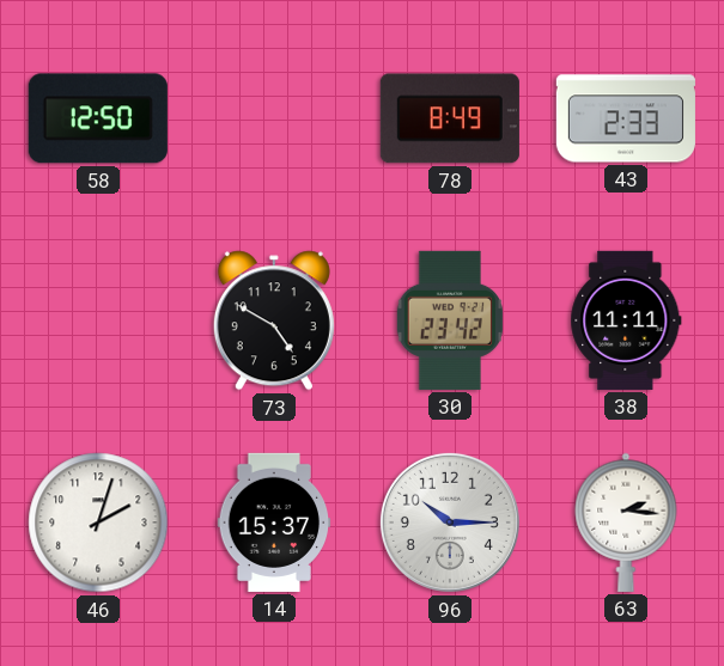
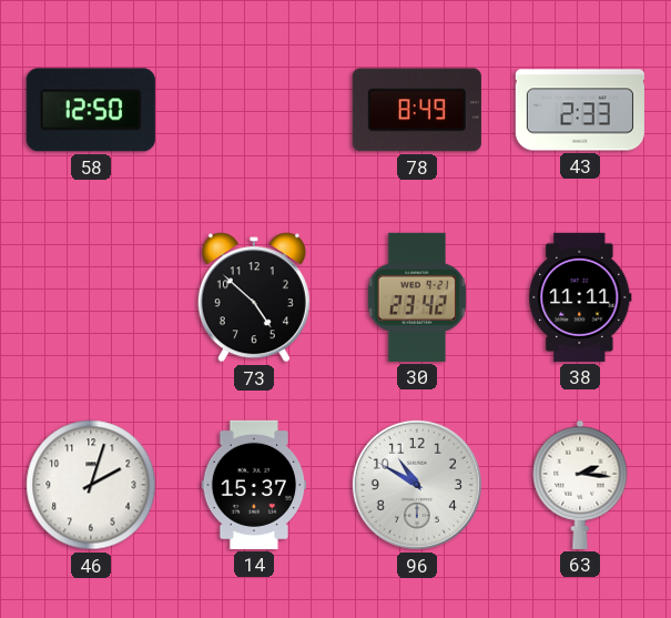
73: 4:50 -> 4:52 (254, 297)
96: 10:15 -> 10:50 (417, 485)
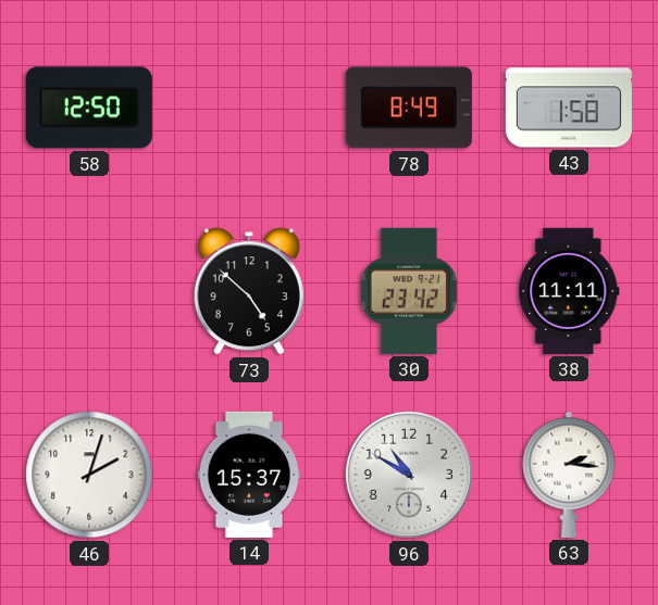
43: 2:33 -> 1:58 (569, 108)
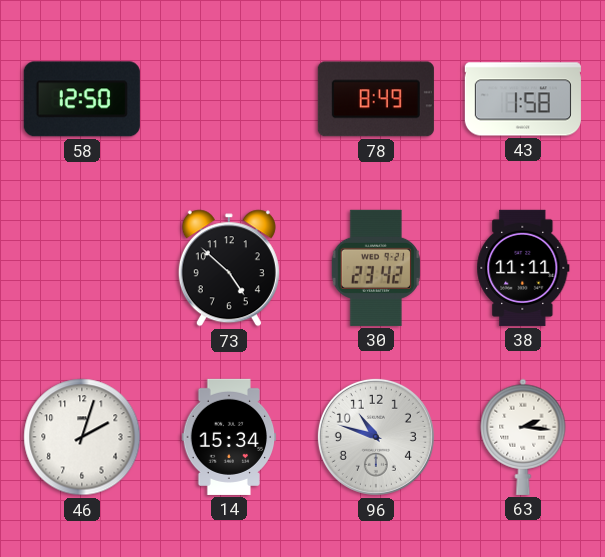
14: 15:37 -> 15:34 (229, 437)
96: 10:50 -> 10:48 (376, 437)
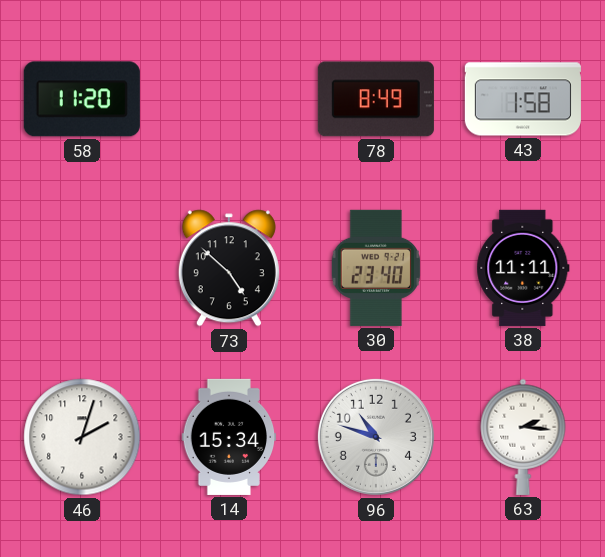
58: 12:50 -> 11:20 (82, 99)
30: 23:42 -> 23:40 (376, 268)
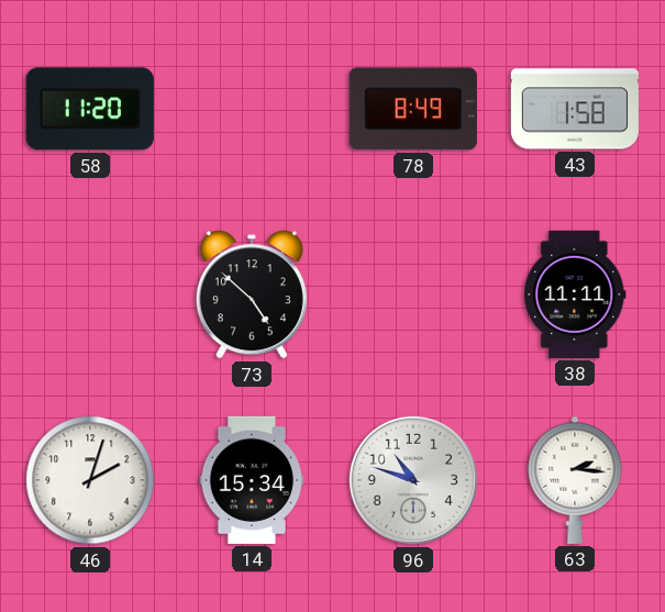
30: 23:40 -> none (376, 268)
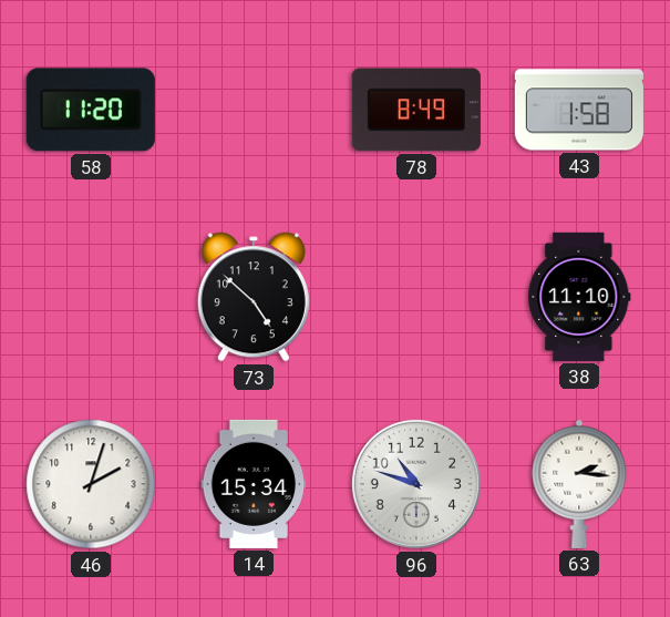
38: 11:11 -> 11:10 (579, 297)
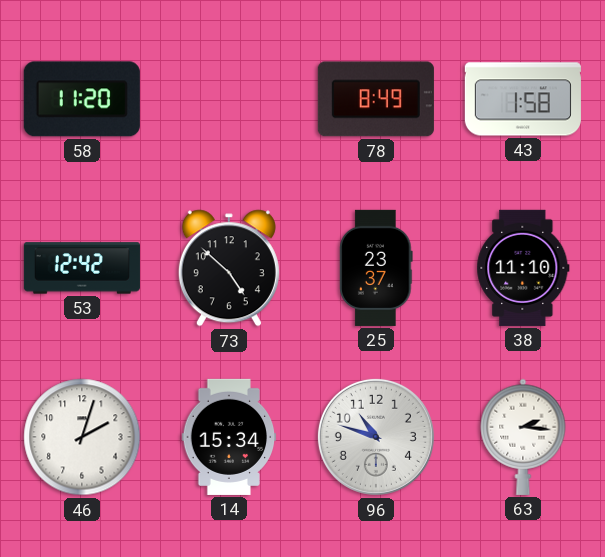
53: none -> 12:42 (82, 268)
25: none -> 23:37 (376, 268)
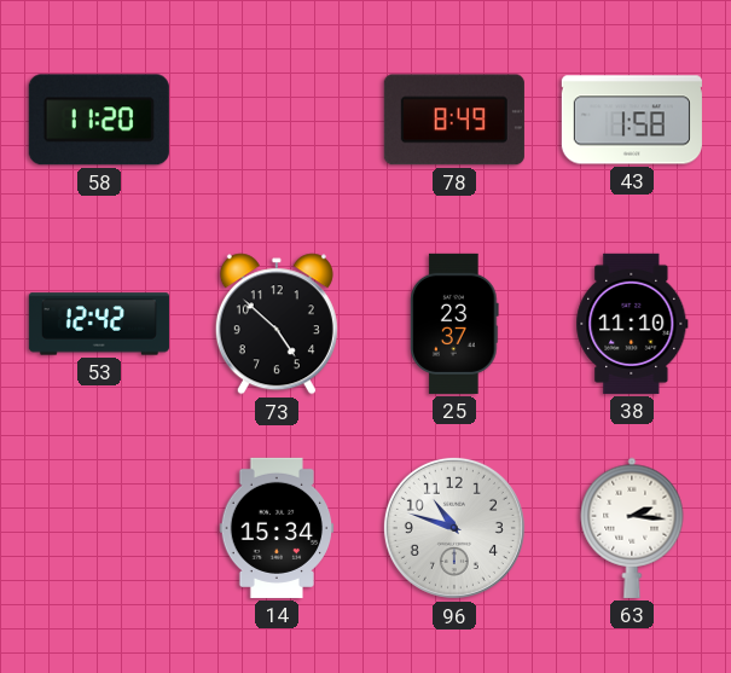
46: 2:03 -> none (82, 437)
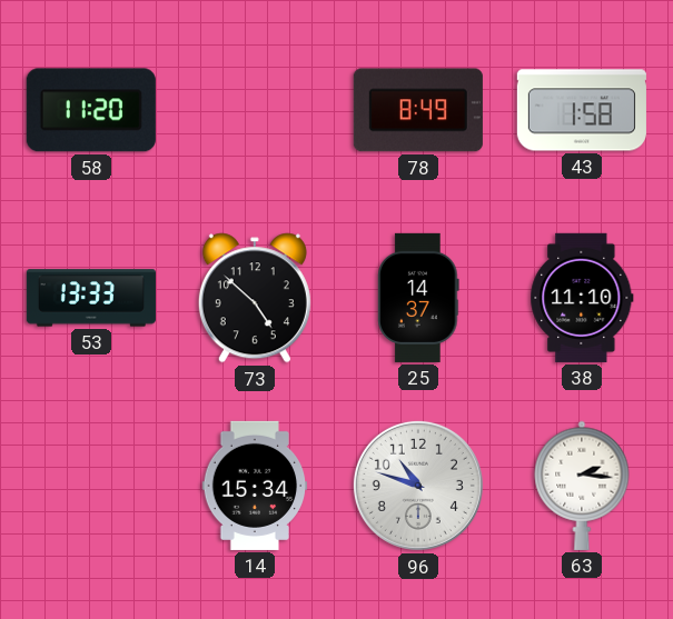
53: 12:42 -> 13:33 (91, 298)
25: 23:37 -> 14:37 (418, 298)
